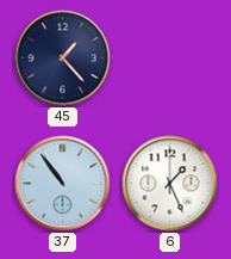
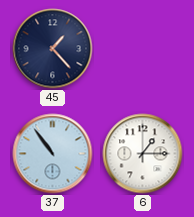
6: 1:26 -> 1:15 (143, 154)
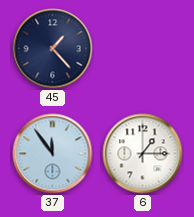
37: 10:54 -> 11:54 (53, 154)
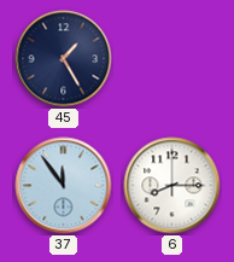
45: 1:23 -> 1:25 (64, 59)
6: 1:15 -> 8:15 (172, 186)
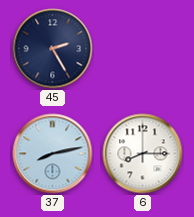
45: 1:25 -> 2:25 (53, 49)
37: 11:54 -> 8:13 (53, 154)
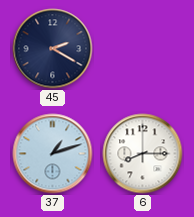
45: 2:25 -> 2:20 (53, 49)
37: 8:13 -> 1:12 (53, 154)
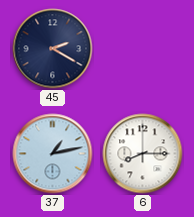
37: 1:12 -> 1:13 (53, 154)
